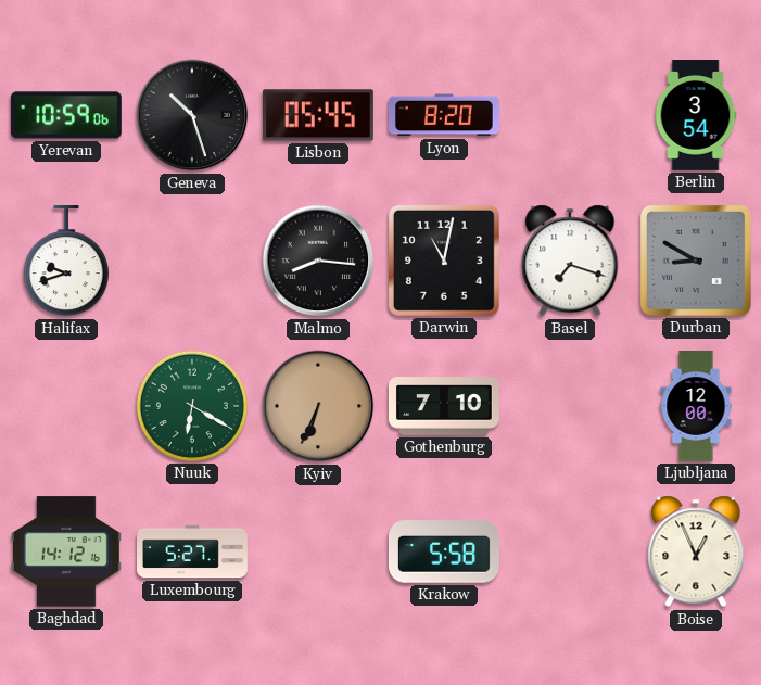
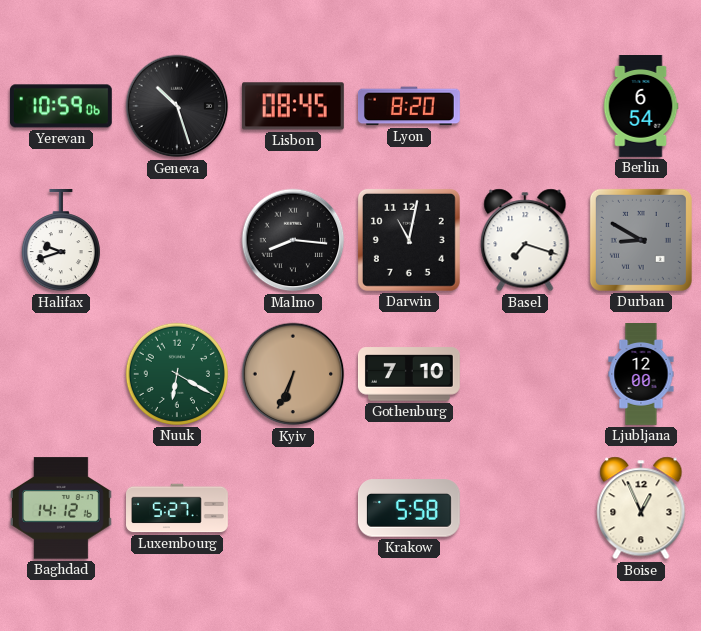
Lisbon: 05:45 -> 08:45 (293, 106)
Berlin: 3:54 -> 6:54 (641, 107)
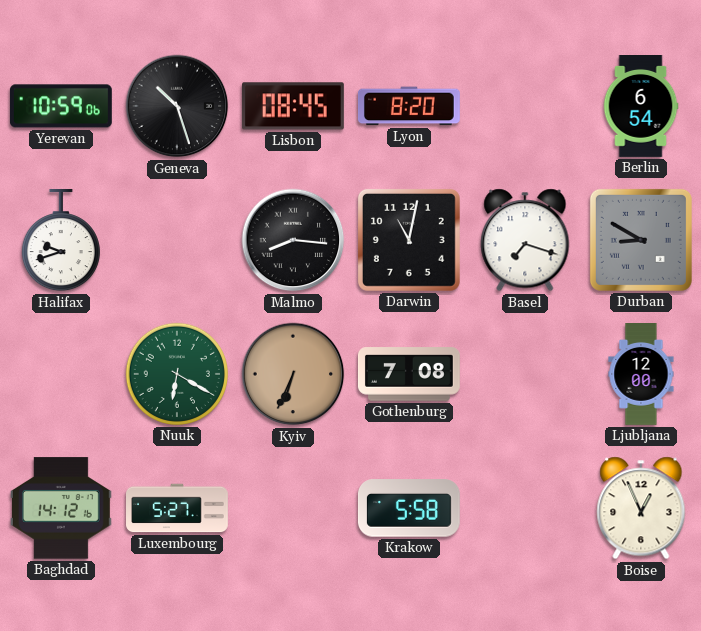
Gothenburg: 7:10 -> 7:08 (409, 374)
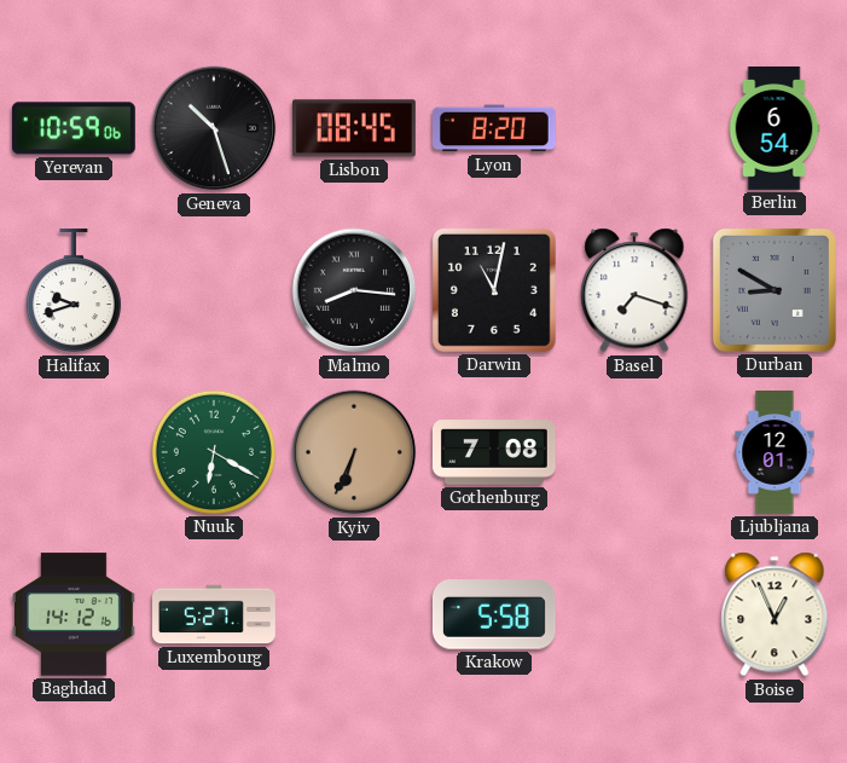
Ljubljana: 12:00 -> 12:01 (775, 453)
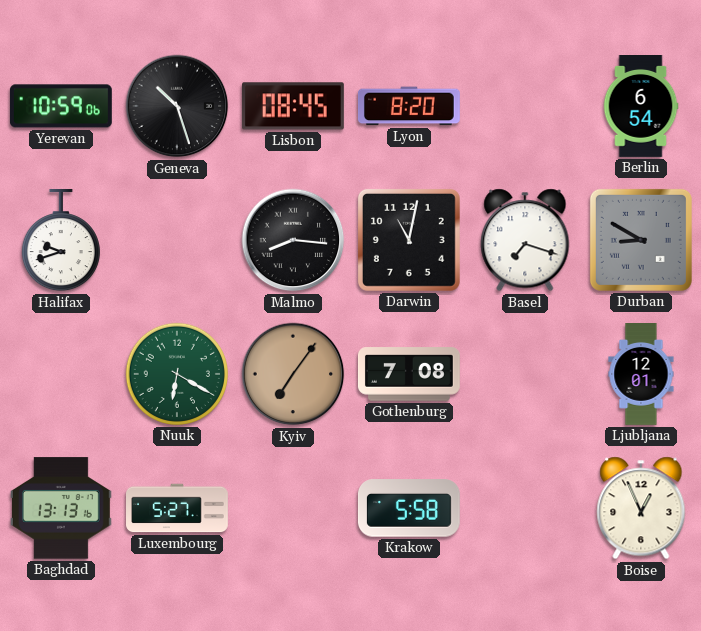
Kyiv: 6:34 -> 7:06 (293, 374)
Baghdad: 14:12 -> 13:13 (61, 508)
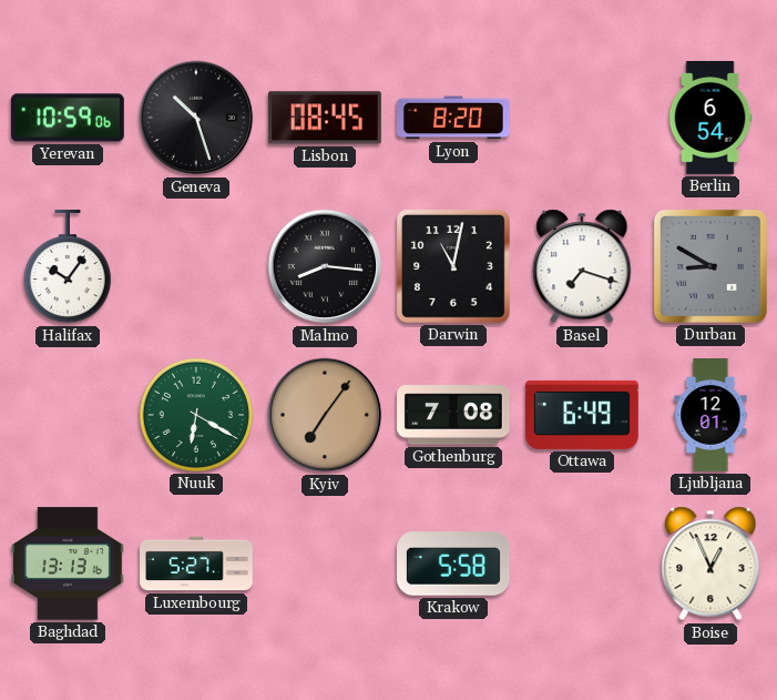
Halifax: 9:42 -> 10:06 (68, 266)
Ottawa: none -> 6:49 (582, 415)
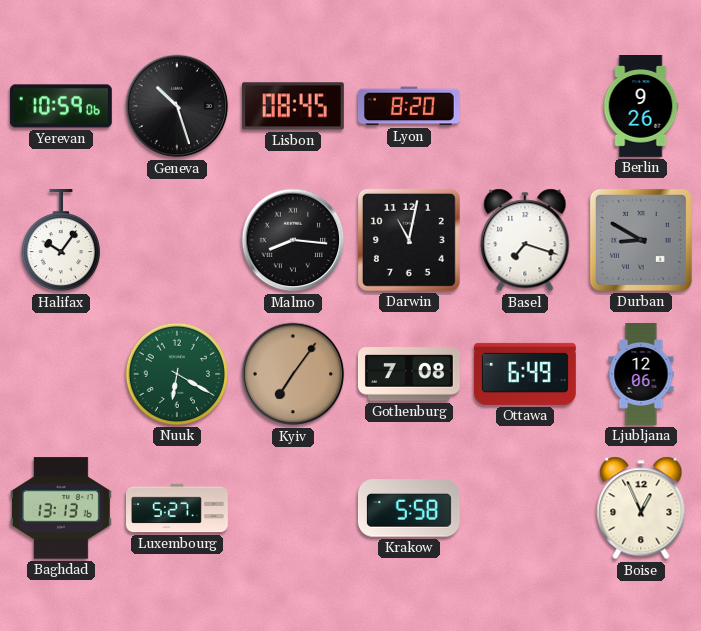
Berlin: 6:54 -> 9:26 (641, 107)
Ljubljana: 12:01 -> 12:06 (641, 375)
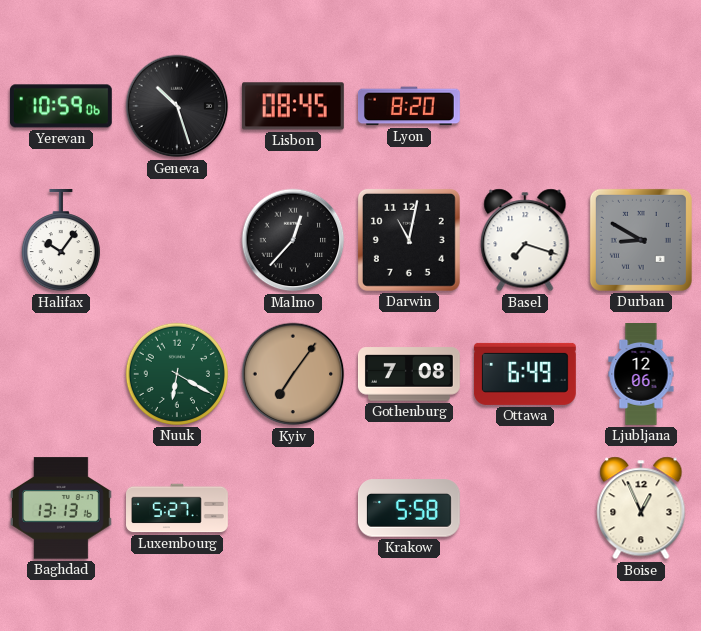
Berlin: 9:26 -> none (641, 107)
Malmo: 8:16 -> 12:37 (293, 240)
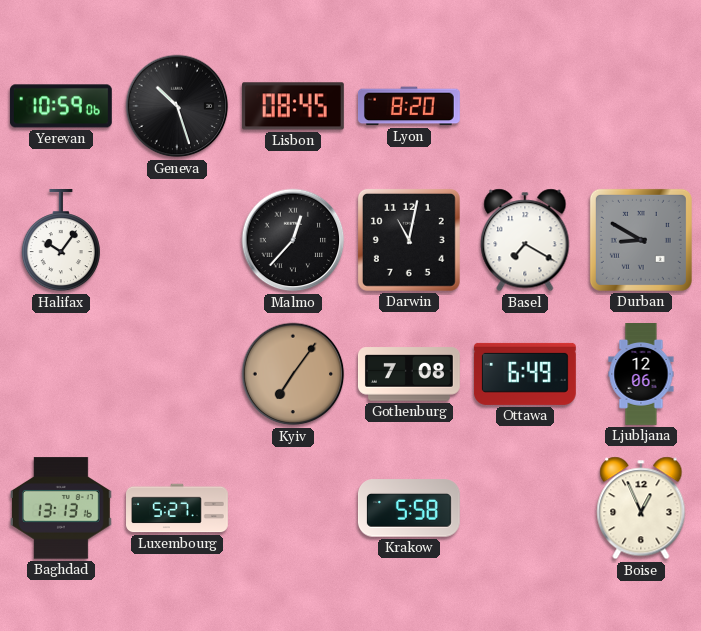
Basel: 7:18 -> 7:20 (525, 240)
Nuuk: 6:20 -> none (177, 374)
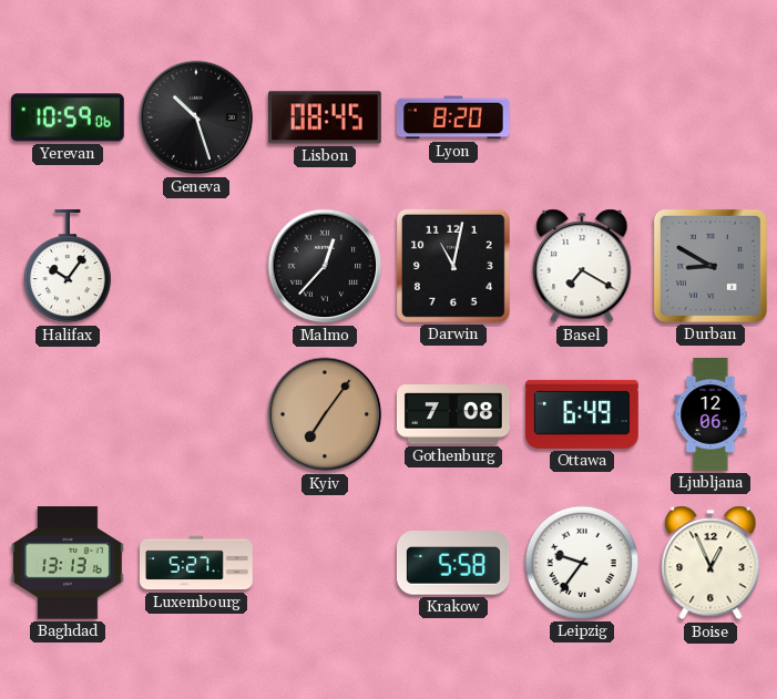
Leipzig: none -> 9:36 (582, 563)
